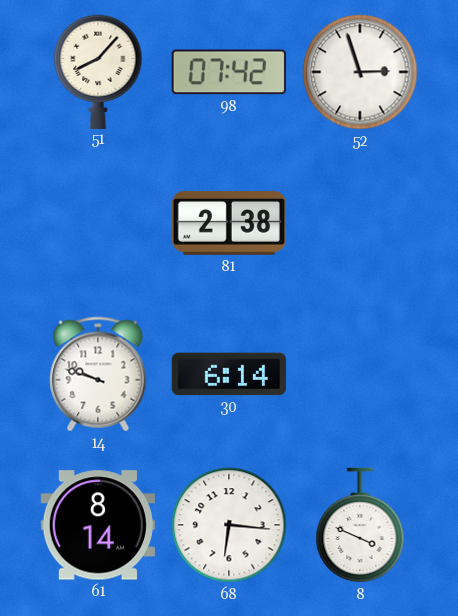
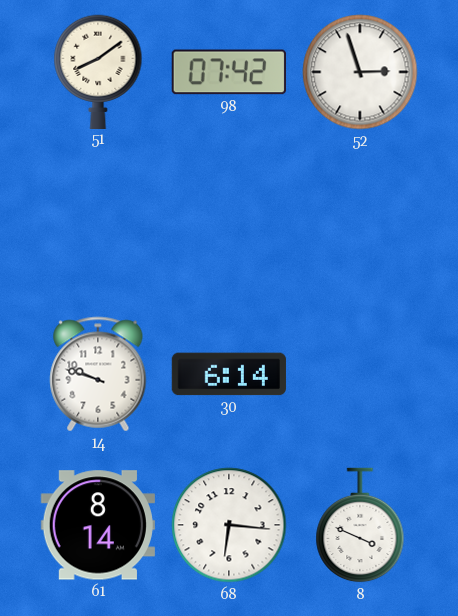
51: 8:07 -> 8:09 (98, 71)
81: 2:38 -> none (228, 223)
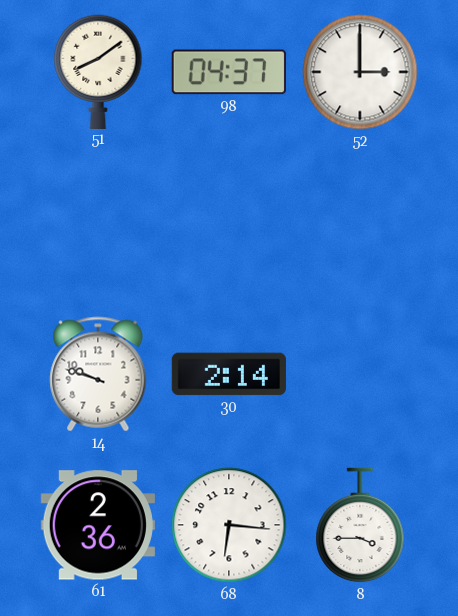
98: 07:42 -> 04:37 (229, 72)
52: 2:57 -> 3:00 (360, 72)
30: 6:14 -> 2:14 (228, 374)
61: 8:14 -> 2:36 (98, 525)
8: 3:49 -> 3:45 (360, 525)
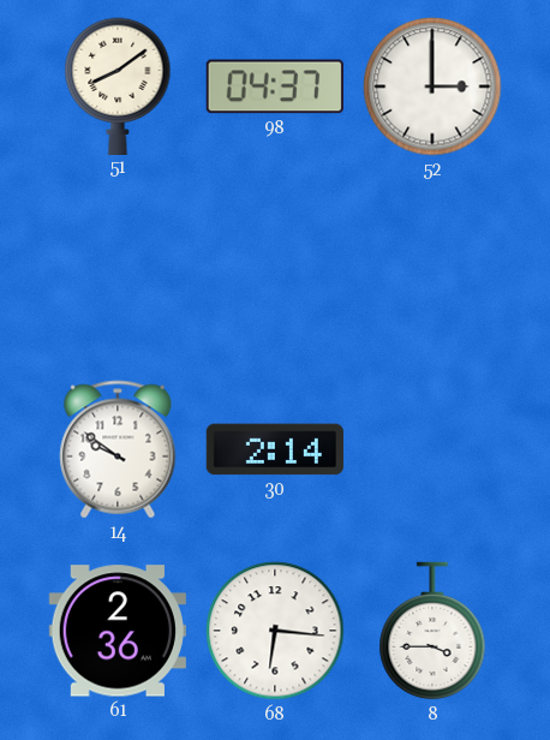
14: 9:48 -> 9:51 (118, 449)
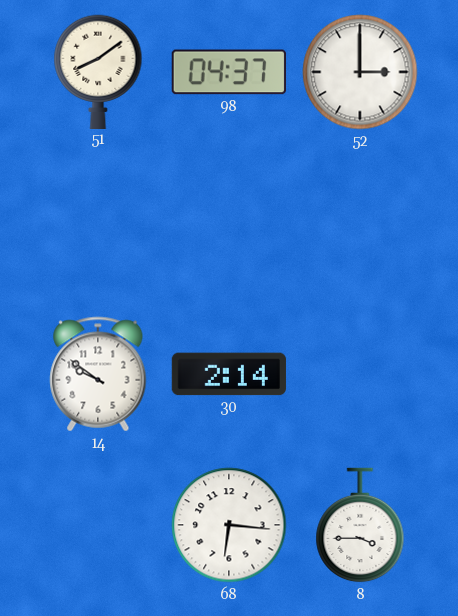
61: 2:36 -> none (118, 631)
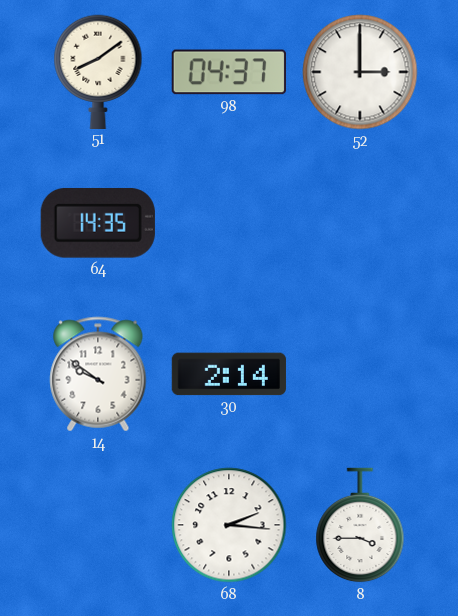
64: none -> 14:35 (98, 223)
68: 6:16 -> 2:16 (229, 525)
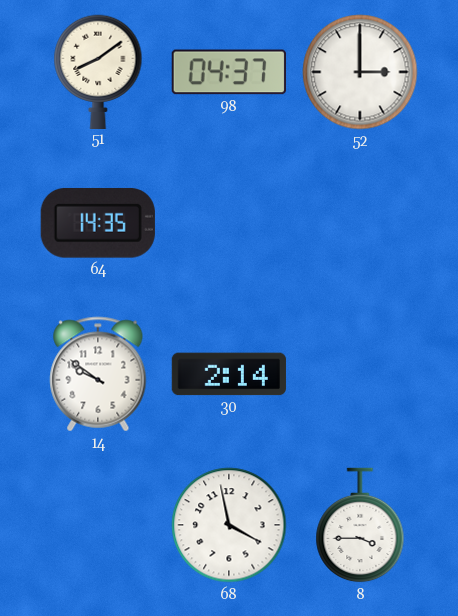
68: 2:16 -> 3:58 (229, 525)
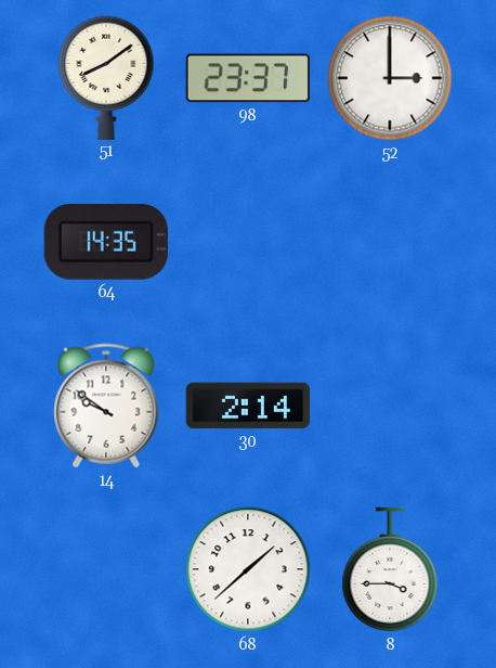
98: 04:37 -> 23:37 (248, 78)
68: 3:58 -> 1:38 (248, 569)
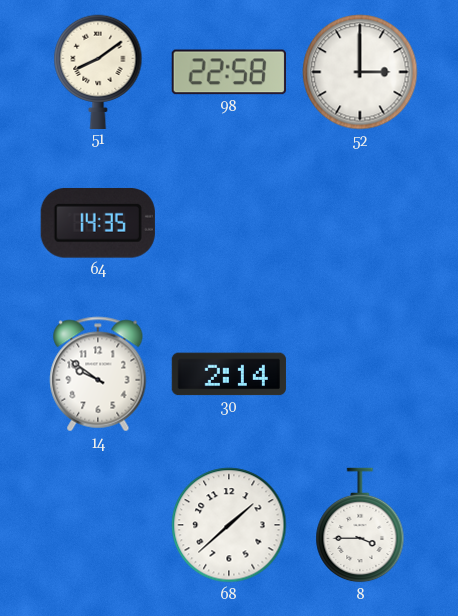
98: 23:37 -> 22:58 (229, 72)
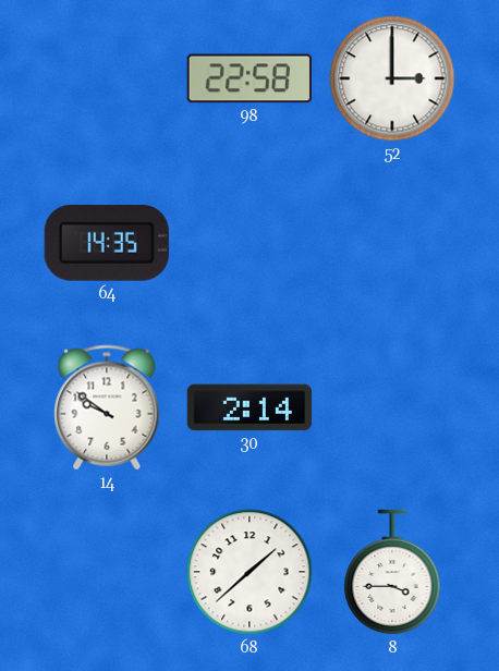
51: 8:09 -> none (98, 71)
